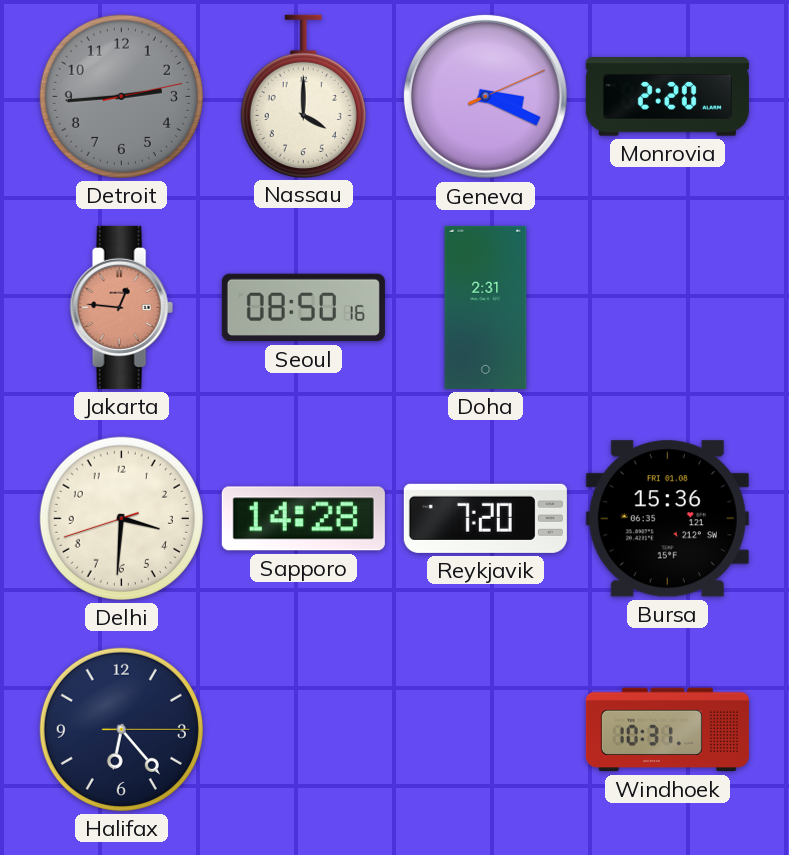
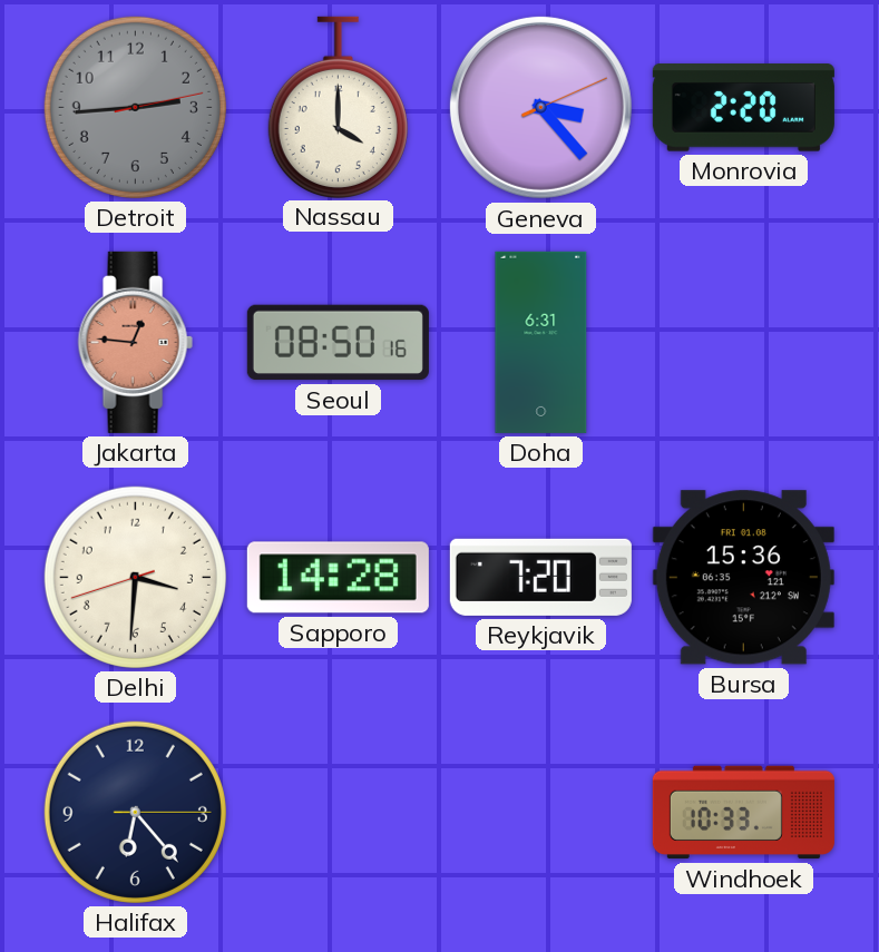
Geneva: 3:19 -> 3:23 (540, 107)
Doha: 2:31 -> 6:31 (541, 342)
Windhoek: 10:31 -> 10:33 (743, 813)
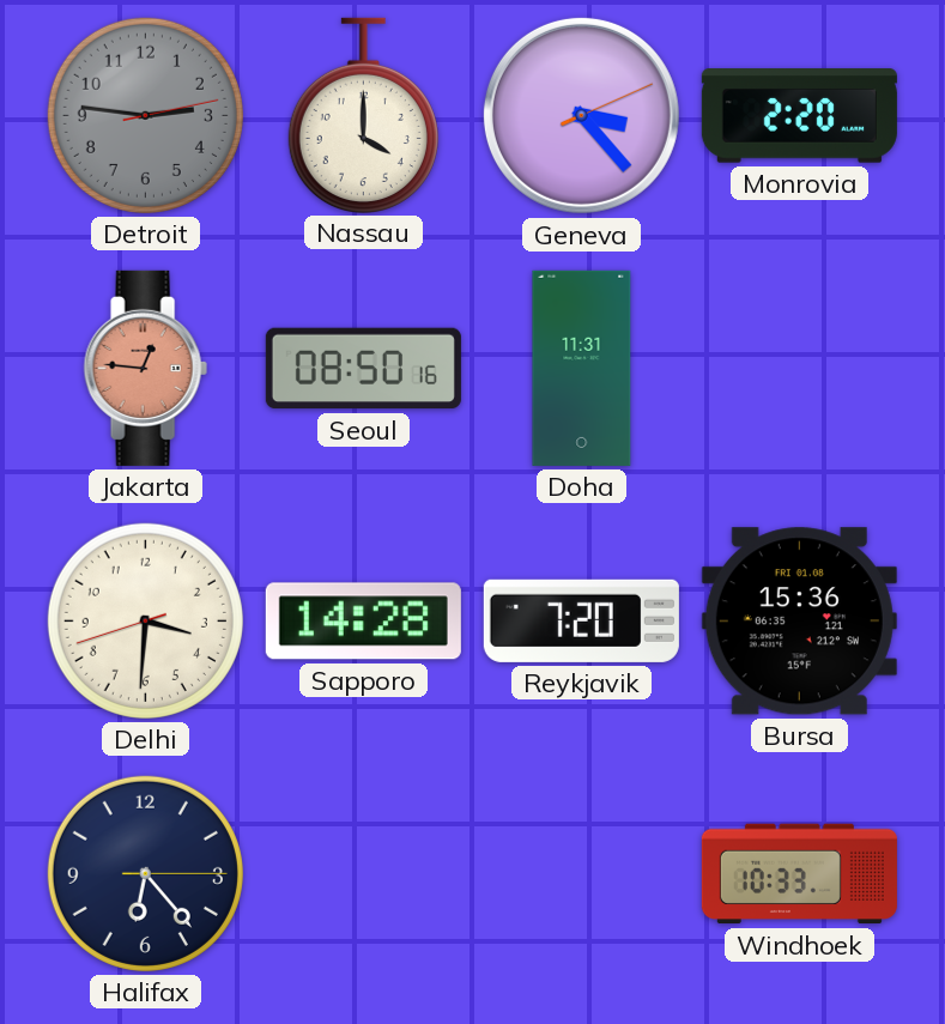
Detroit: 2:44 -> 2:46 (145, 115)
Doha: 6:31 -> 11:31 (582, 368)
